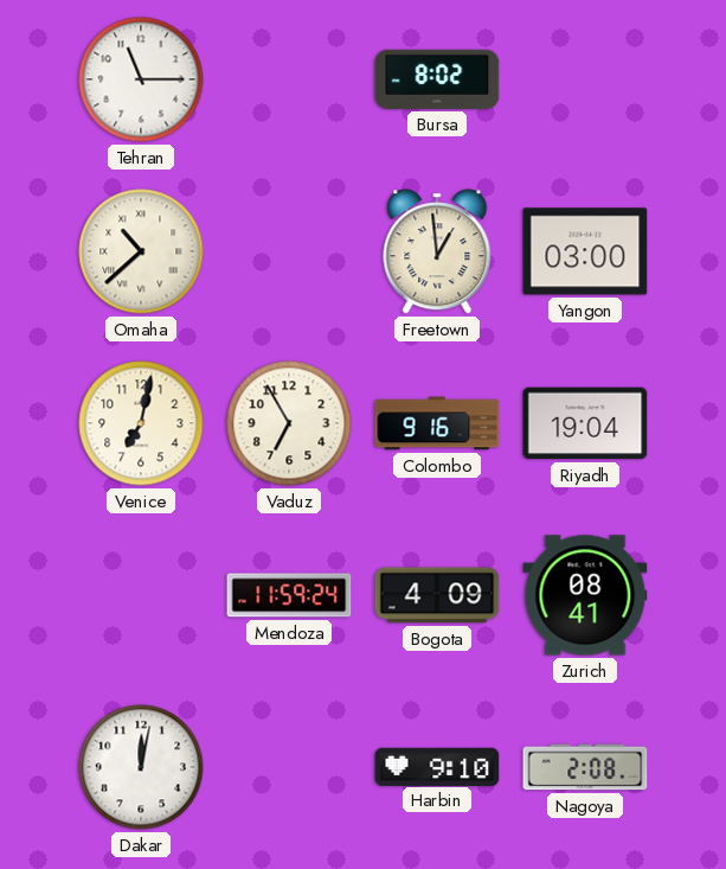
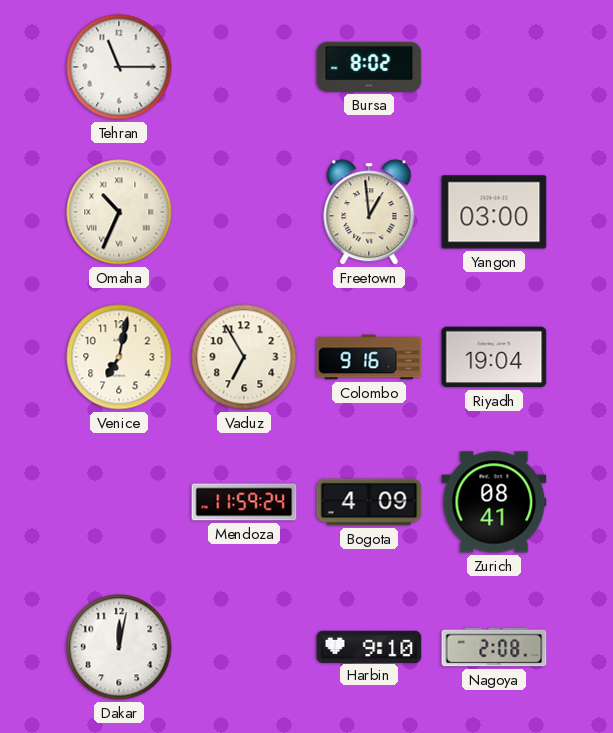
Omaha: 10:38 -> 10:34 (119, 212)
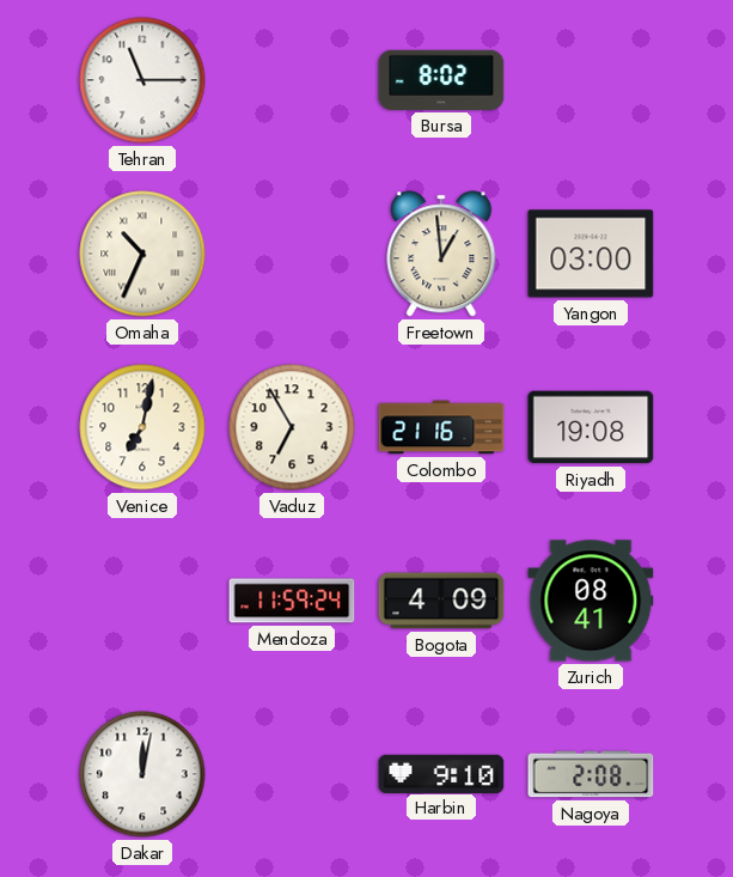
Colombo: 9:16 -> 21:16 (441, 427)
Riyadh: 19:04 -> 19:08 (591, 427)
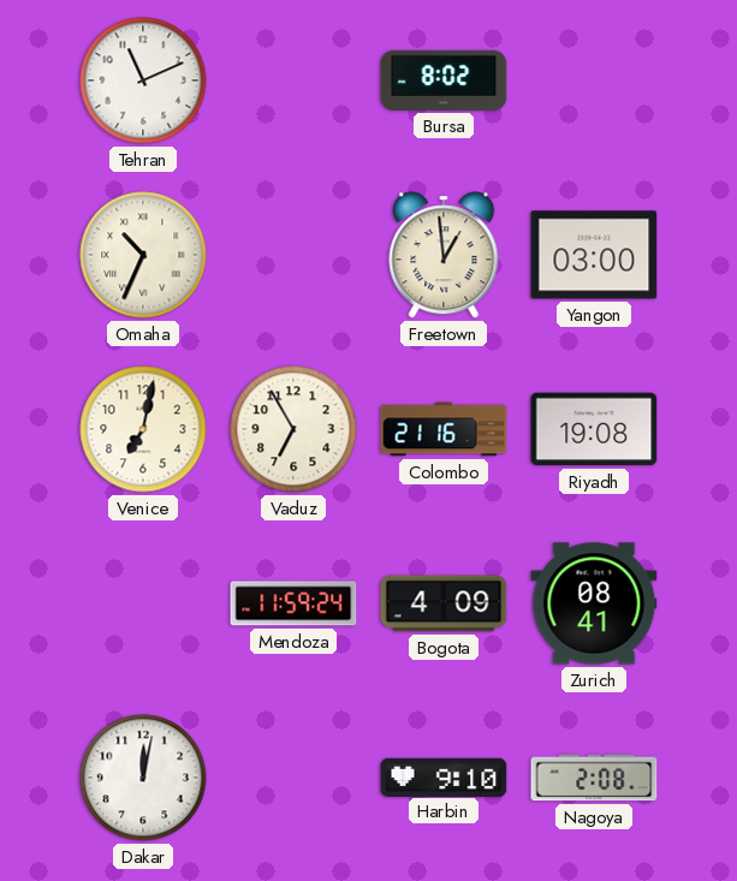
Tehran: 11:15 -> 11:11 (143, 81)
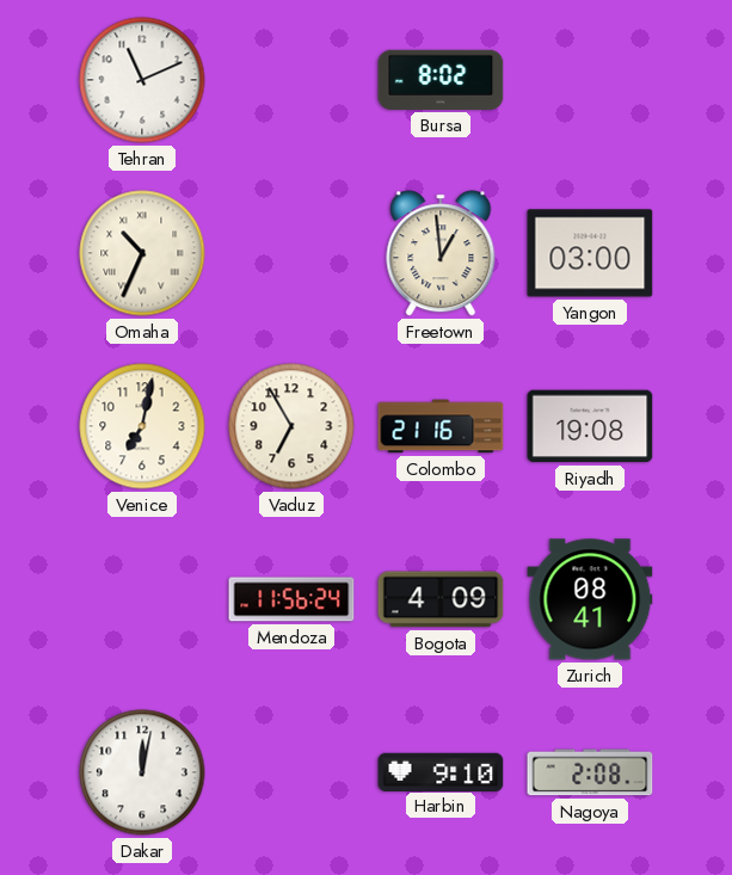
Mendoza: 11:59 -> 11:56 (291, 599)
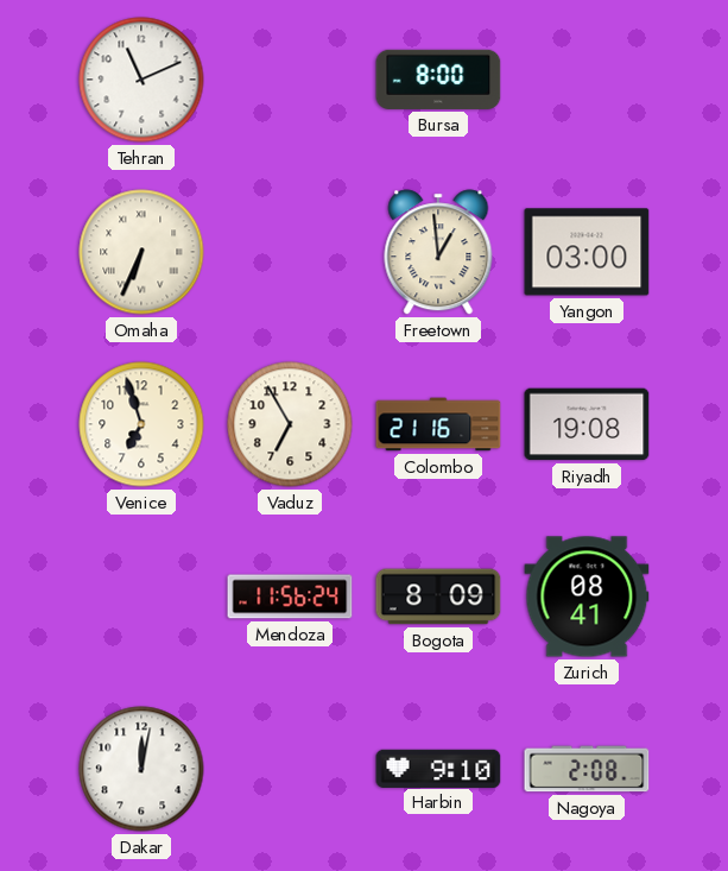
Bursa: 8:02 -> 8:00 (438, 80)
Omaha: 10:34 -> 6:34 (141, 252)
Venice: 7:02 -> 6:57 (141, 424)
Bogota: 4:09 -> 8:09 (438, 597)
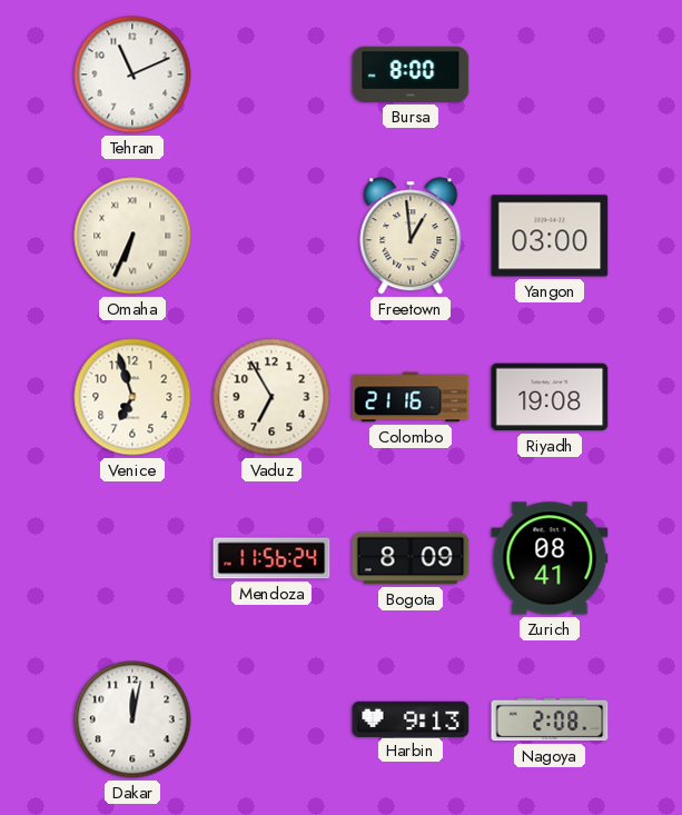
Harbin: 9:10 -> 9:13 (411, 718)
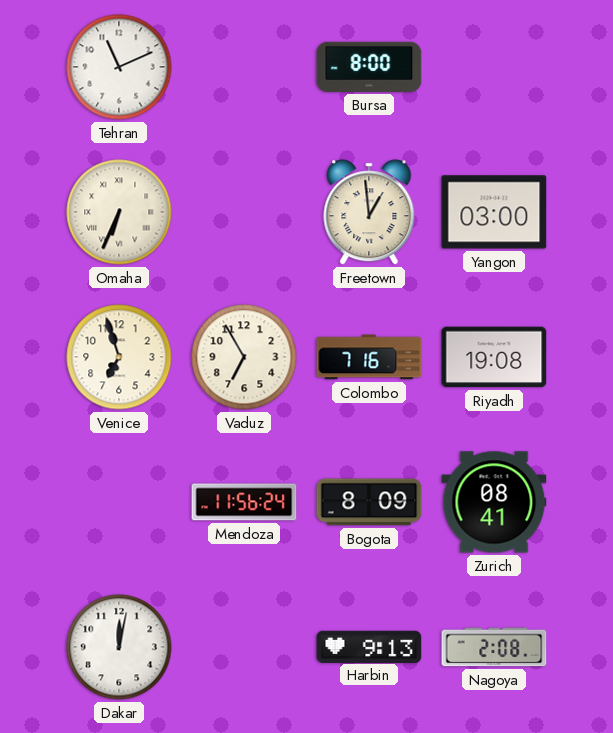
Colombo: 21:16 -> 7:16 (369, 357)
